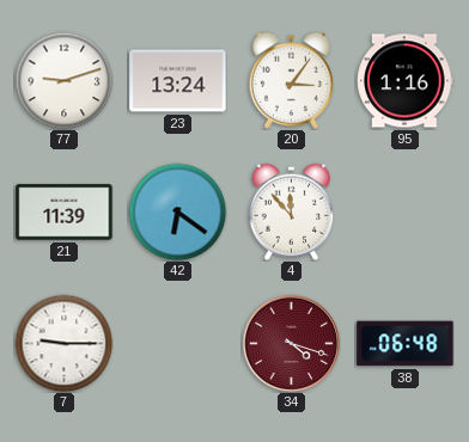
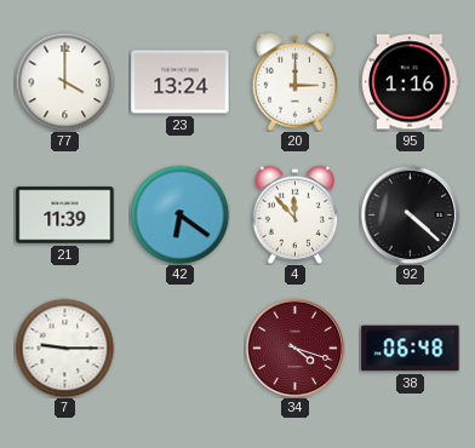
77: 9:12 -> 4:00 (64, 81)
20: 3:06 -> 3:00 (296, 81)
92: none -> 4:22 (410, 214)
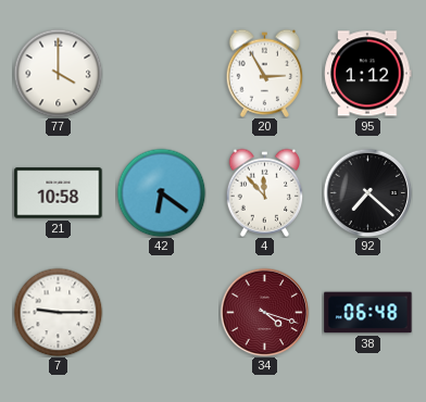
23: 13:24 -> none (181, 82)
20: 3:00 -> 2:55 (265, 73)
95: 1:16 -> 1:12 (368, 74)
21: 11:39 -> 10:58 (59, 193)
92: 4:22 -> 7:22 (367, 192)
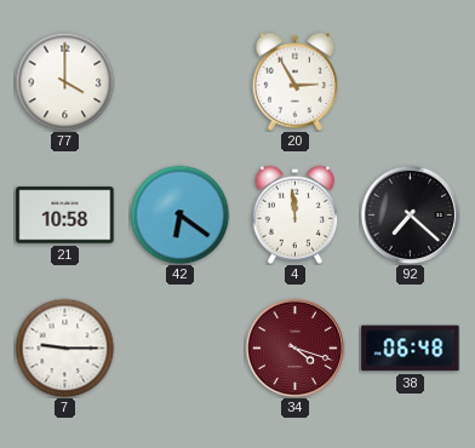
95: 1:12 -> none (368, 74)
4: 11:53 -> 11:59 (296, 214)
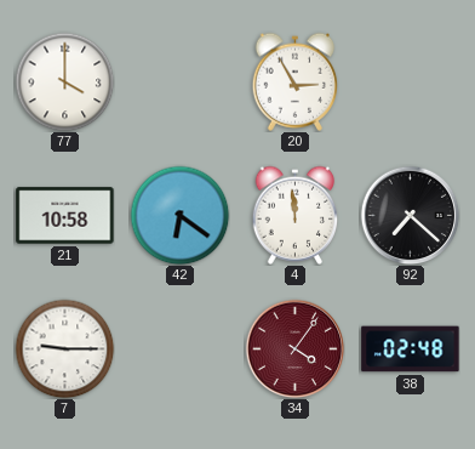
34: 4:18 -> 4:06 (294, 348)
38: 06:48 -> 02:48 (411, 349)
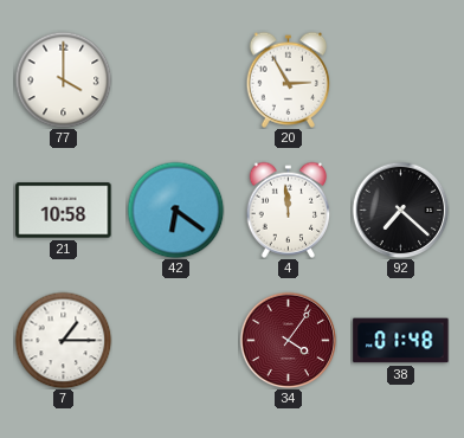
7: 9:15 -> 1:15 (63, 340)
38: 02:48 -> 01:48 (401, 341)
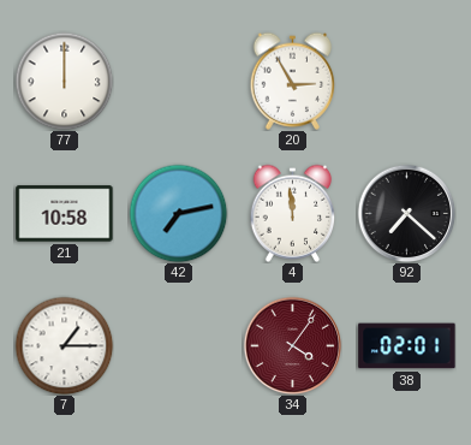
77: 4:00 -> 12:00 (64, 81)
42: 6:21 -> 7:13 (178, 213)
38: 01:48 -> 02:01 (407, 346)
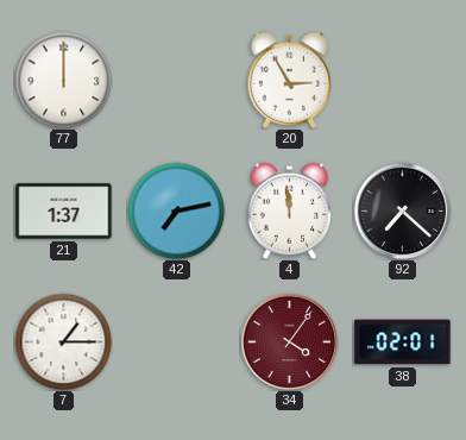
21: 10:58 -> 1:37 (64, 212)
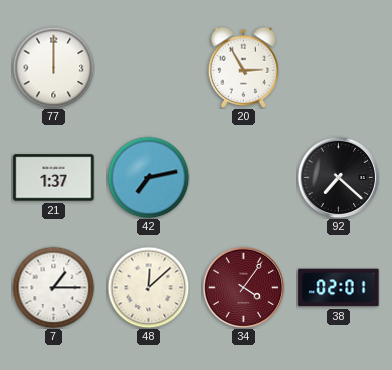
4: 11:59 -> none (290, 210)
48: none -> 12:08 (148, 287)
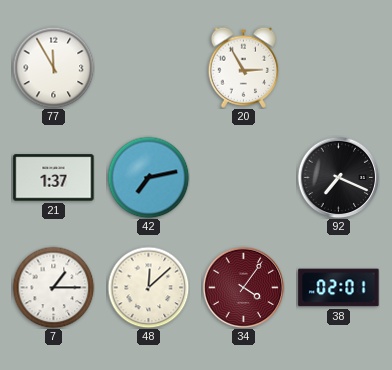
77: 12:00 -> 11:55 (53, 67)
92: 7:22 -> 7:19 (338, 177)
